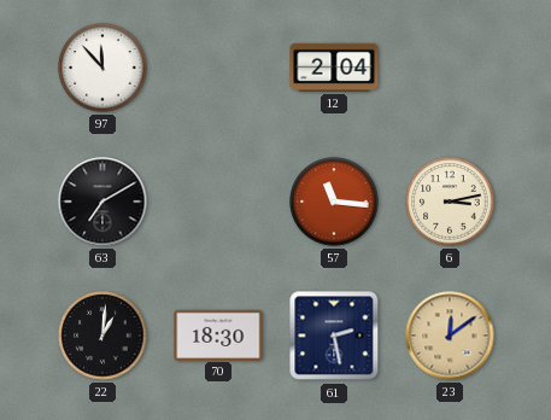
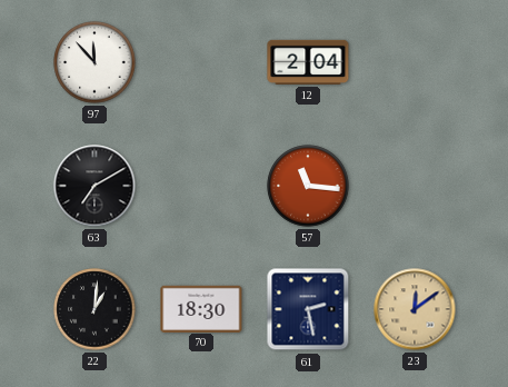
6: 3:13 -> none (450, 202)
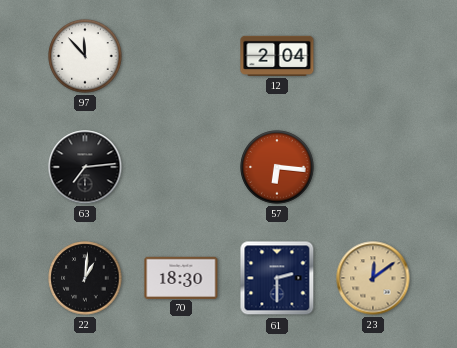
63: 7:10 -> 7:14 (85, 167)
57: 11:16 -> 6:16 (277, 167)
61: 2:28 -> 2:30 (277, 278)
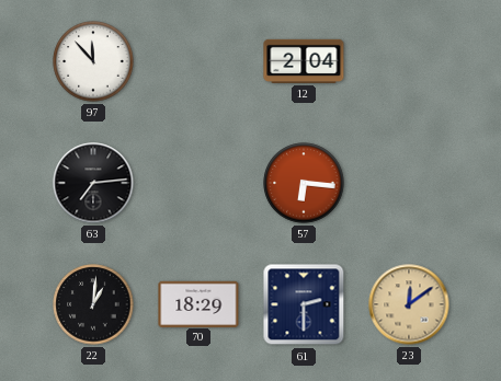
70: 18:30 -> 18:29 (198, 303)
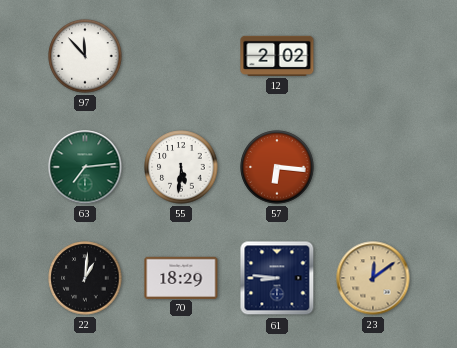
12: 2:04 -> 2:02 (277, 56)
63 dial: black -> green (85, 167)
55: none -> 5:31 (181, 167)
61: 2:30 -> 8:46 (277, 278)
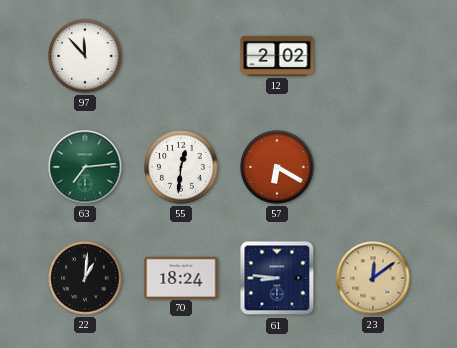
55: 5:31 -> 12:31 (181, 167)
57: 6:16 -> 6:20 (277, 167)
70: 18:29 -> 18:24 (181, 277)
